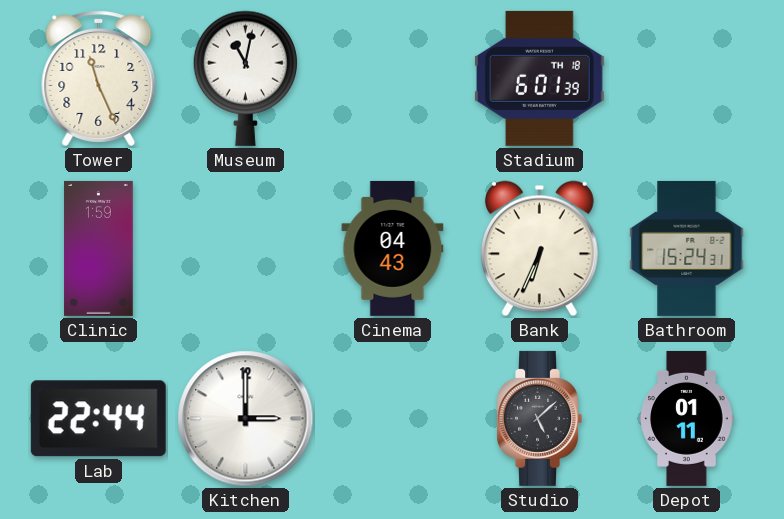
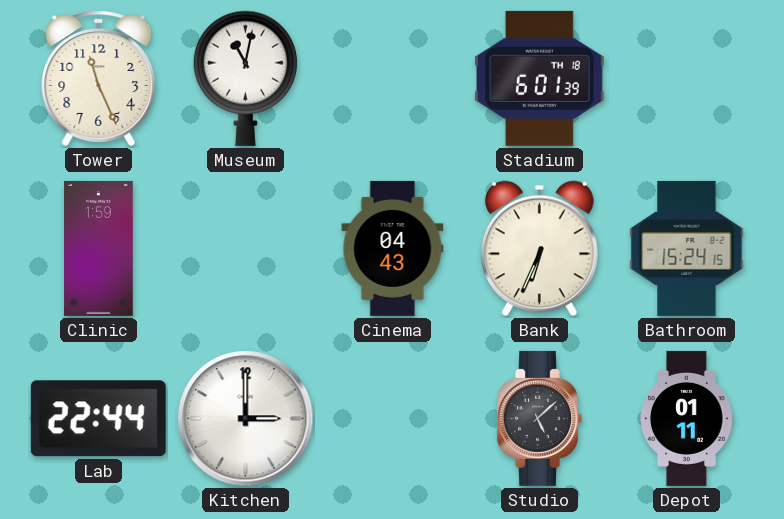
Bathroom: 15:24:31 -> 15:24:15 (687, 248)
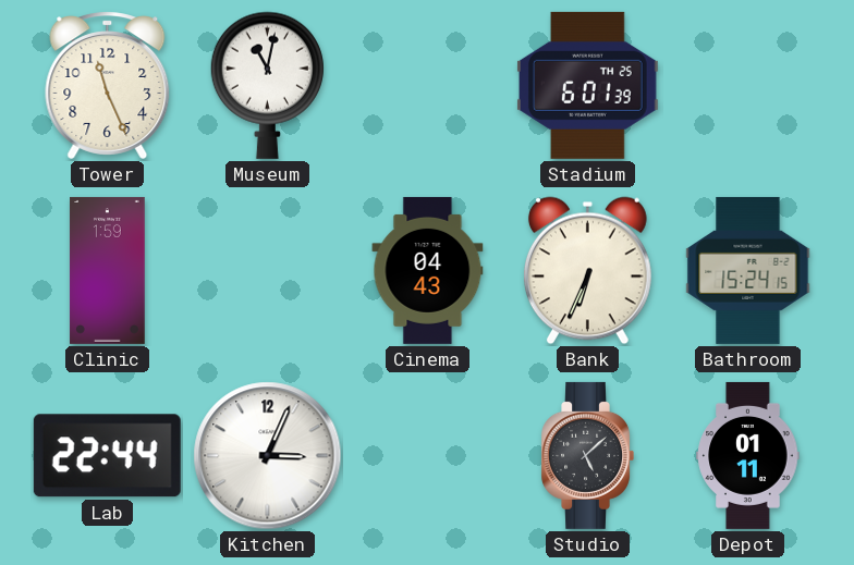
Stadium date: TH 18 -> TH 25 (588, 85)
Kitchen: 3:00 -> 3:04 (268, 456)
